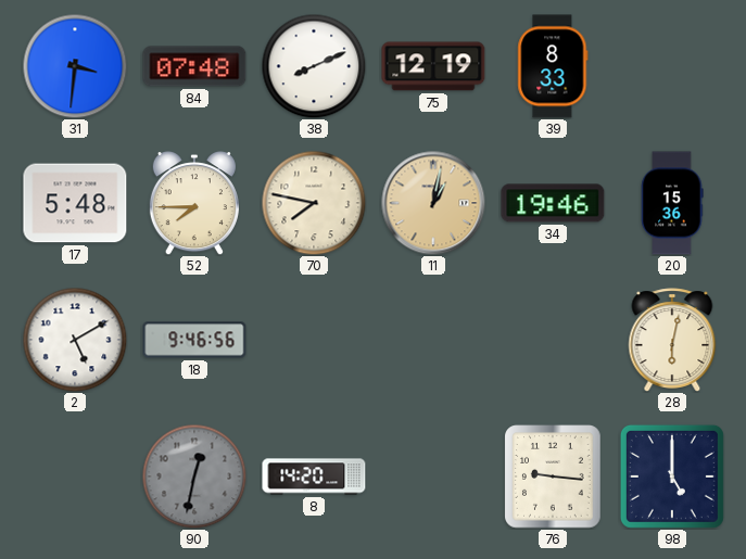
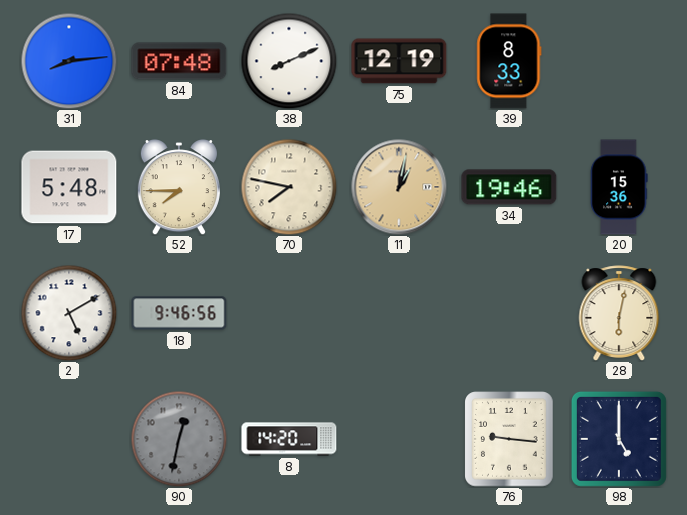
31: 3:31 -> 8:14 (69, 61)
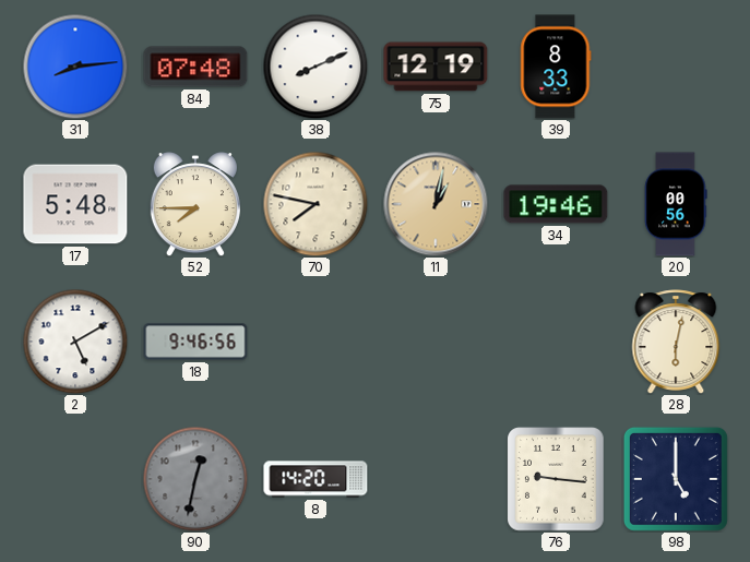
20: 15:36 -> 00:56 (676, 204)
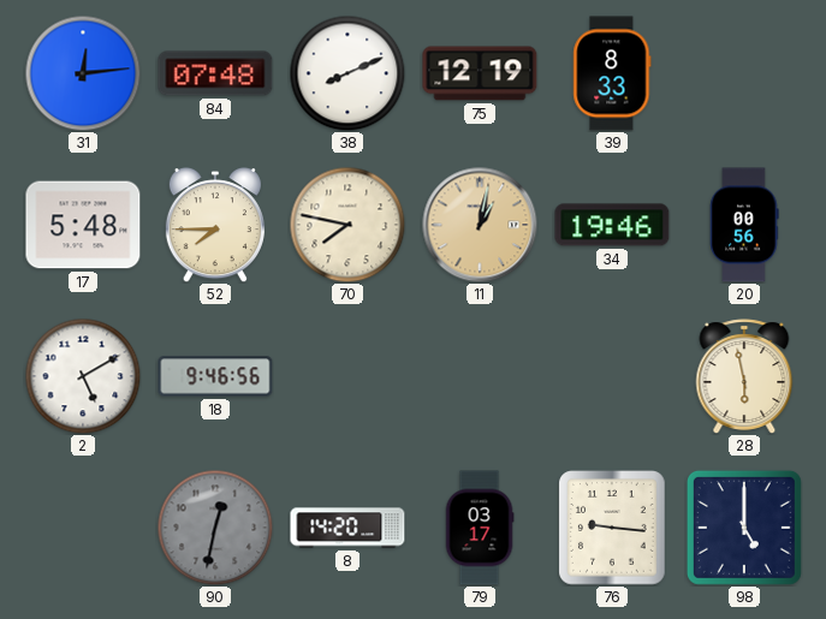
31: 8:14 -> 12:14 (83, 73)
28: 6:02 -> 5:58 (744, 376)
79: none -> 03:17 (480, 528)
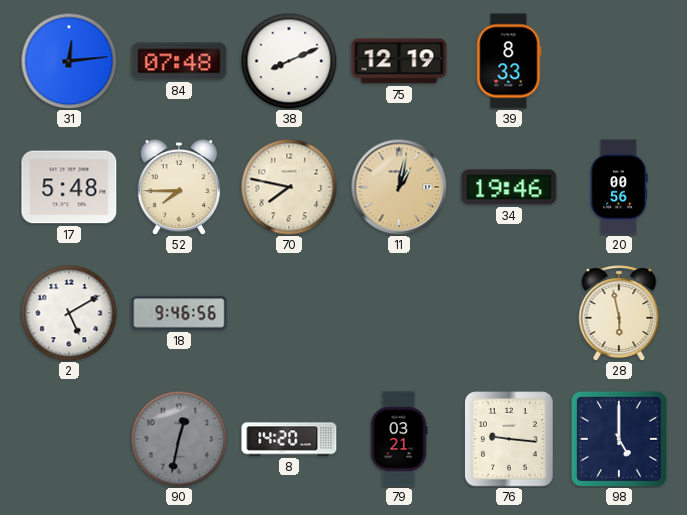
79: 03:17 -> 03:21 (399, 439)
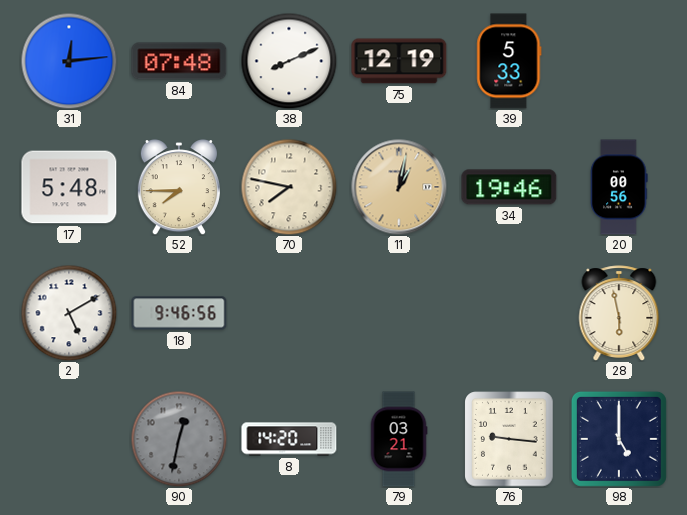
39: 8:33 -> 5:33 (509, 61)
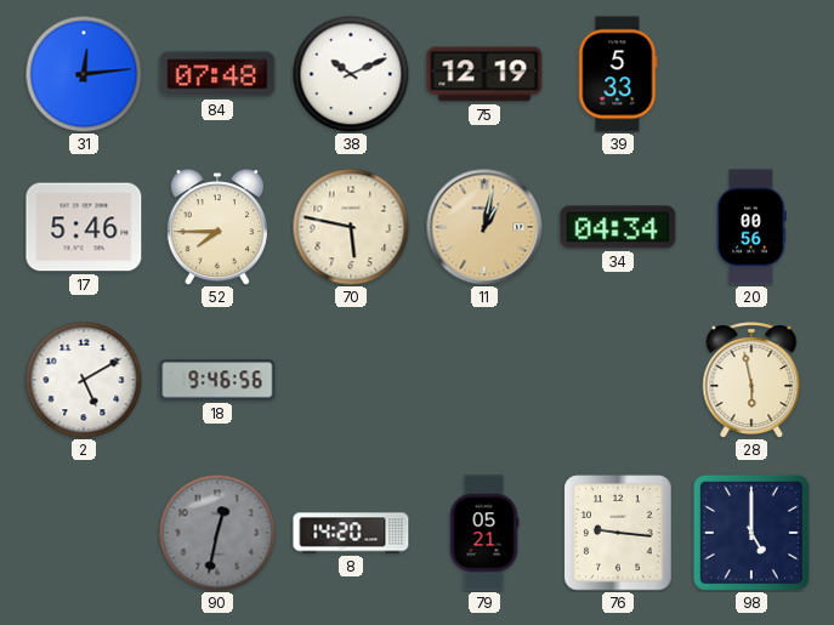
38: 8:11 -> 10:11 (351, 74)
17: 5:48 -> 5:46 (84, 227)
70: 7:47 -> 5:47 (351, 227)
34: 19:46 -> 04:34 (618, 227)
79: 03:21 -> 05:21 (484, 533)
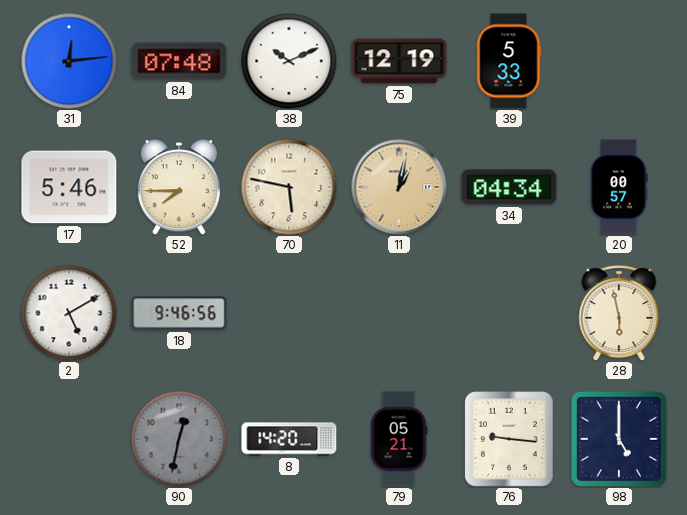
20: 00:56 -> 00:57 (619, 187)
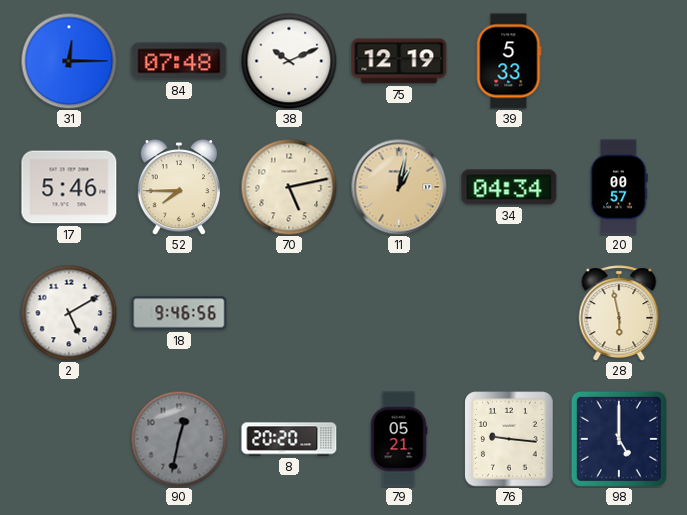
31: 12:14 -> 12:15 (69, 61)
70: 5:47 -> 5:13 (289, 187)
8: 14:20 -> 20:20 (289, 439)
